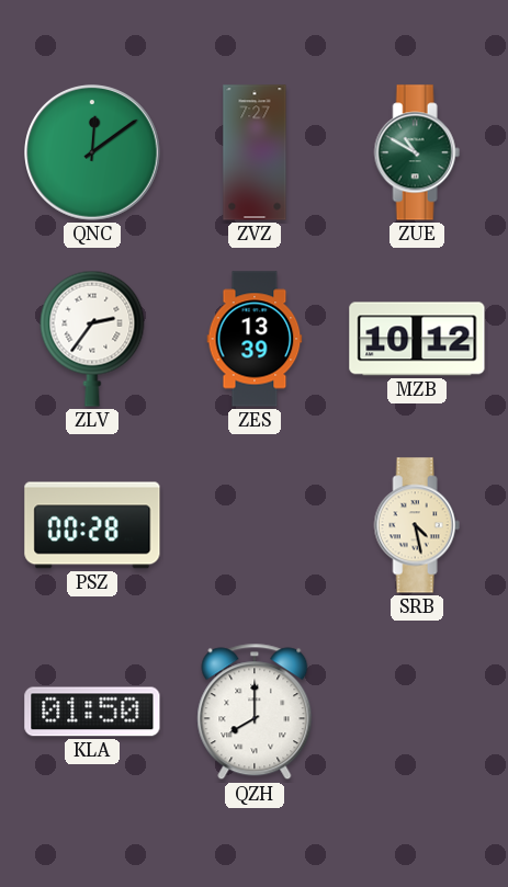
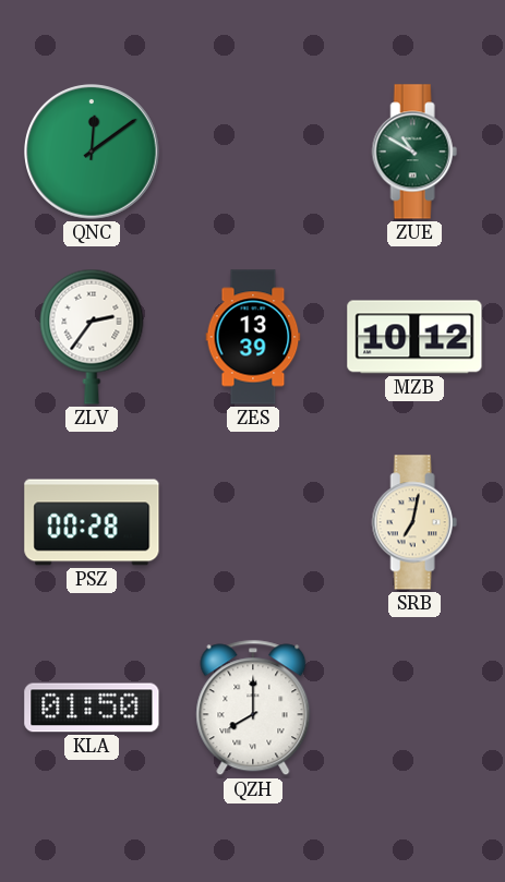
ZVZ: 7:27 -> none (255, 152)
SRB: 4:28 -> 7:02 (414, 522)
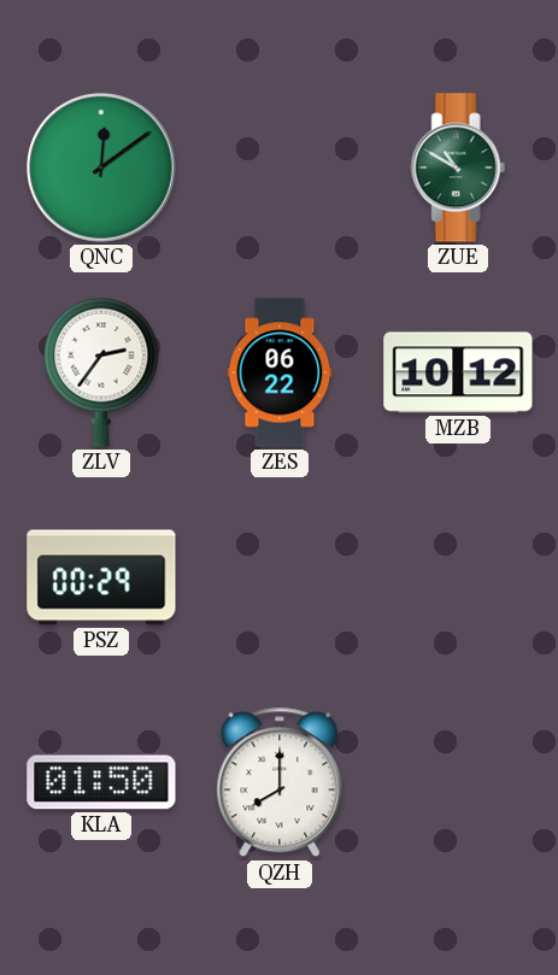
ZES: 13:39 -> 06:22 (280, 372)
PSZ: 00:28 -> 00:29 (101, 577)
SRB: 7:02 -> none (414, 522)
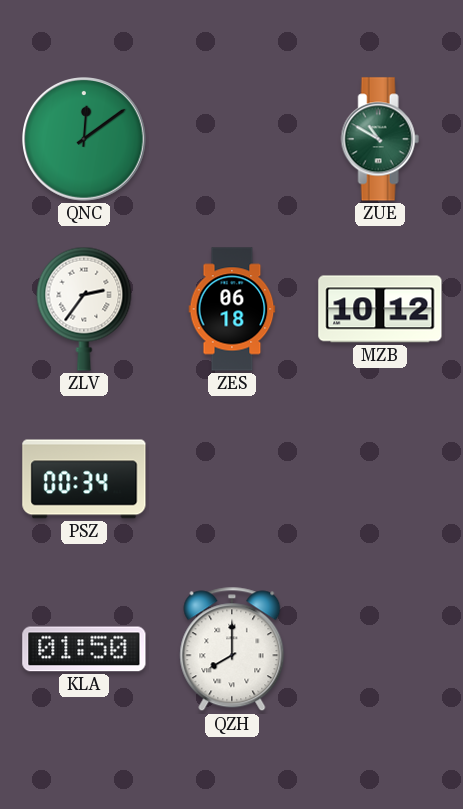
ZES: 06:22 -> 06:18 (232, 309)
PSZ: 00:29 -> 00:34 (84, 479)
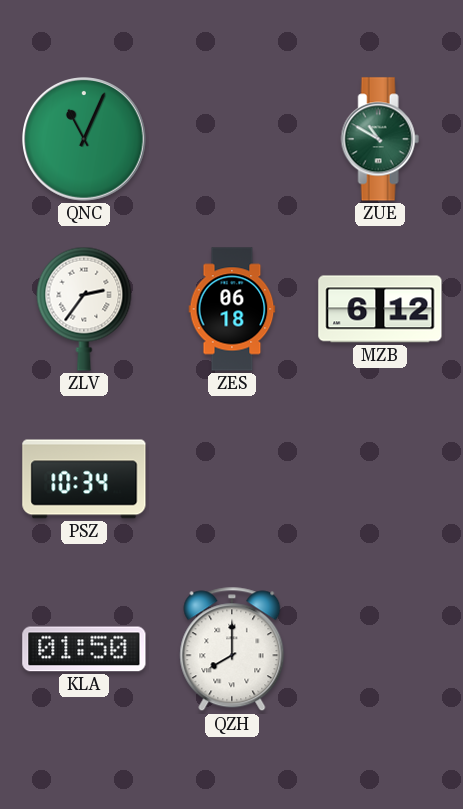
QNC: 12:09 -> 11:04 (85, 140)
MZB: 10:12 -> 6:12 (380, 309)
PSZ: 00:34 -> 10:34 (84, 479)
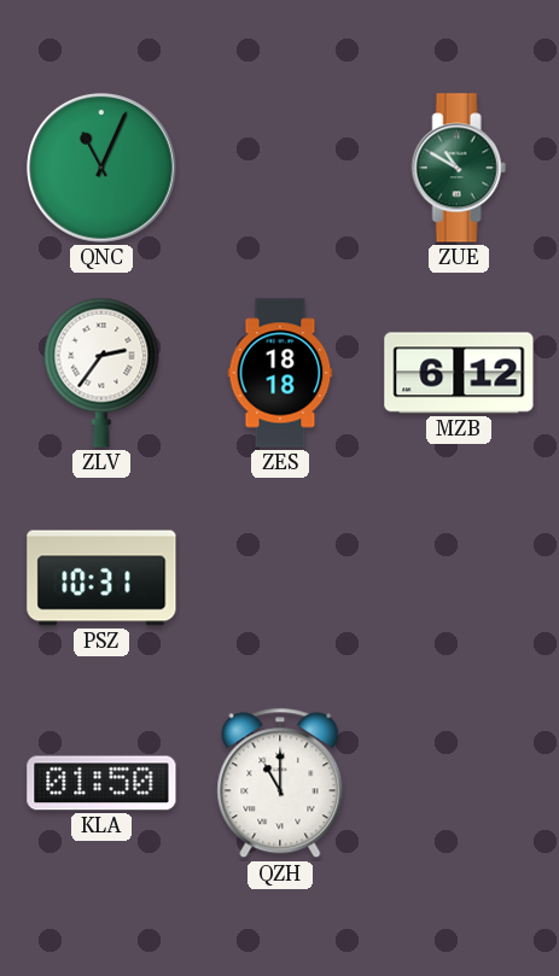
ZES: 06:18 -> 18:18 (280, 373)
PSZ: 10:34 -> 10:31 (101, 578)
QZH: 8:00 -> 11:00 (280, 783)
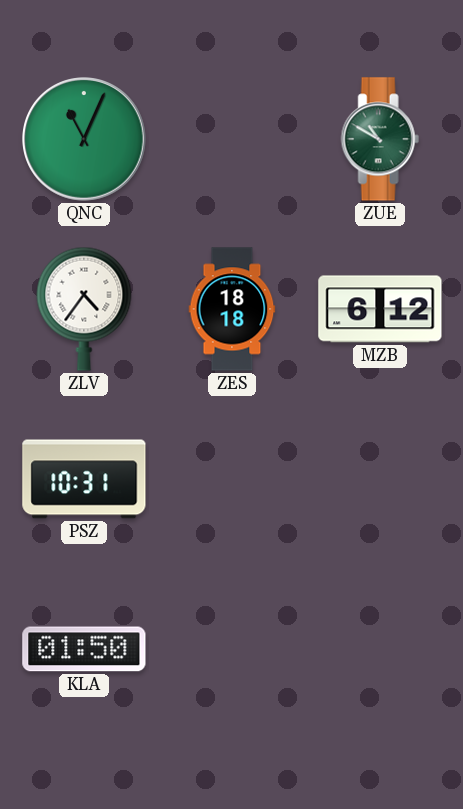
ZLV: 2:36 -> 4:36 (84, 309)
QZH: 11:00 -> none (280, 783)
